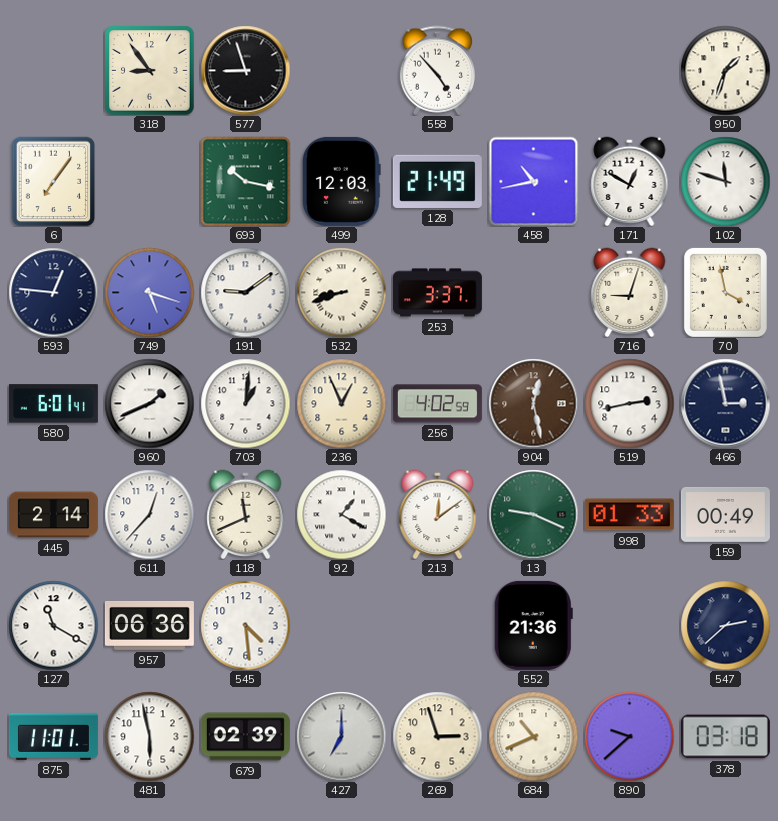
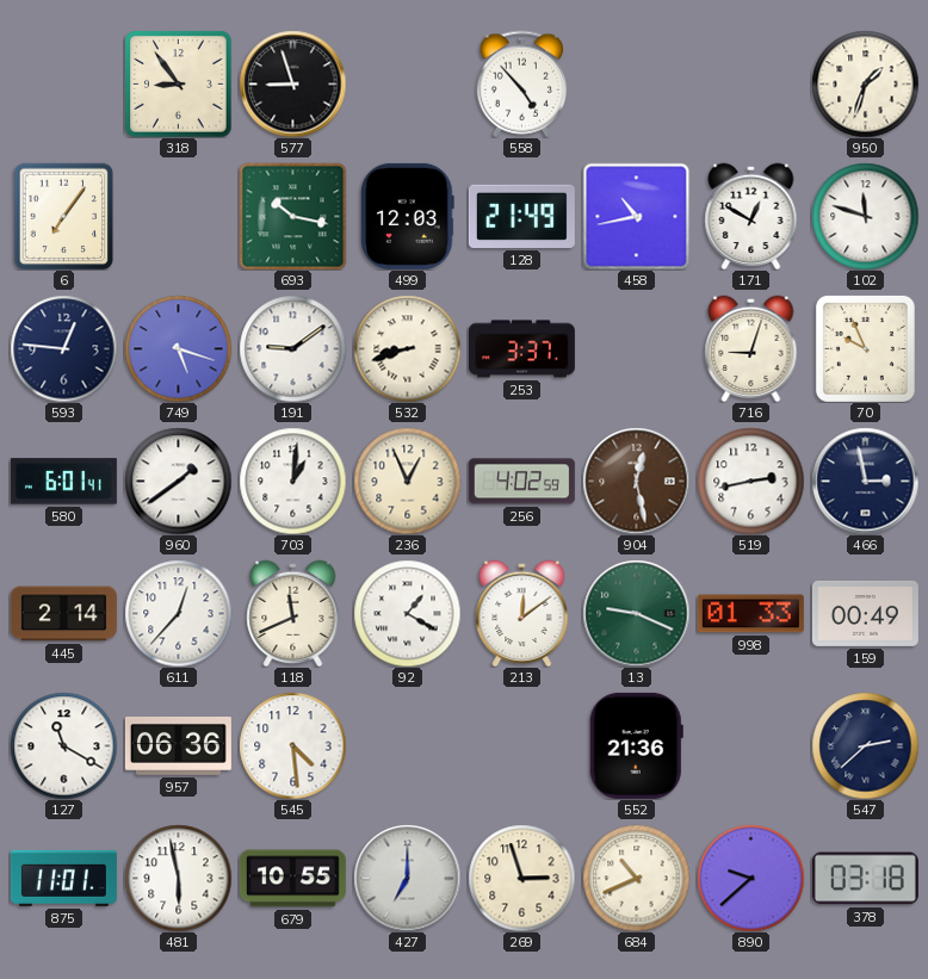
70: 3:58 -> 9:56 (865, 348)
960: 1:41 -> 1:39 (178, 481)
679: 02:39 -> 10:55 (292, 879)
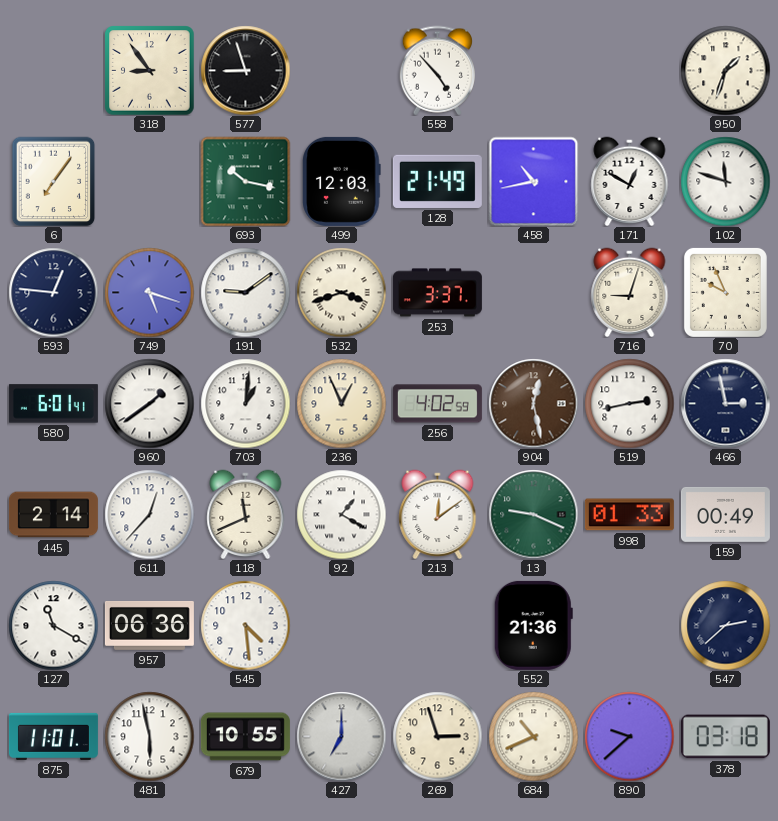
532: 8:42 -> 3:42 (341, 292)
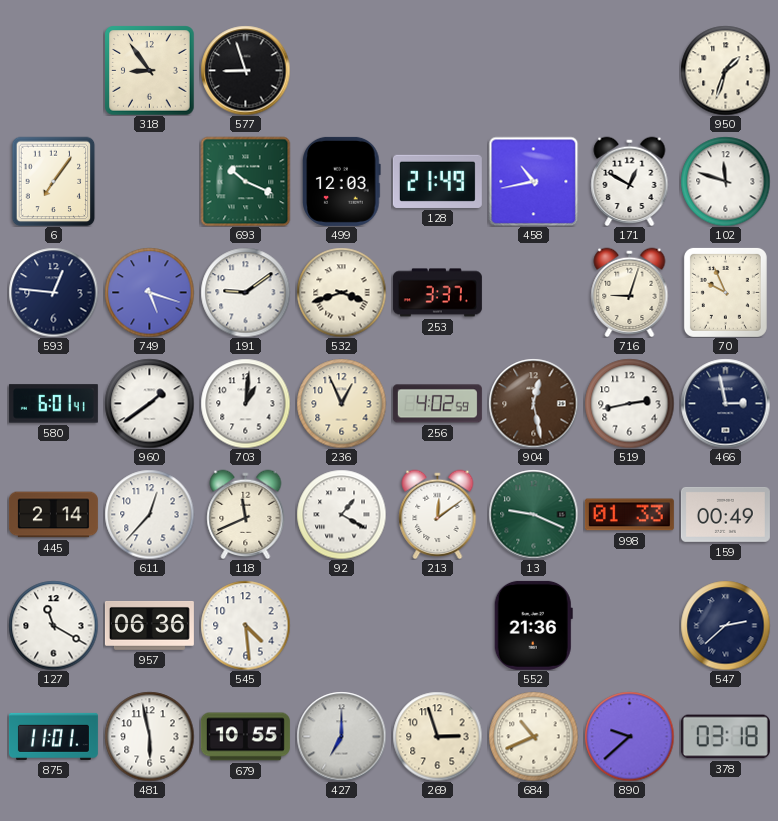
558: 4:53 -> none (437, 70)
693: 10:17 -> 10:19 (245, 181)
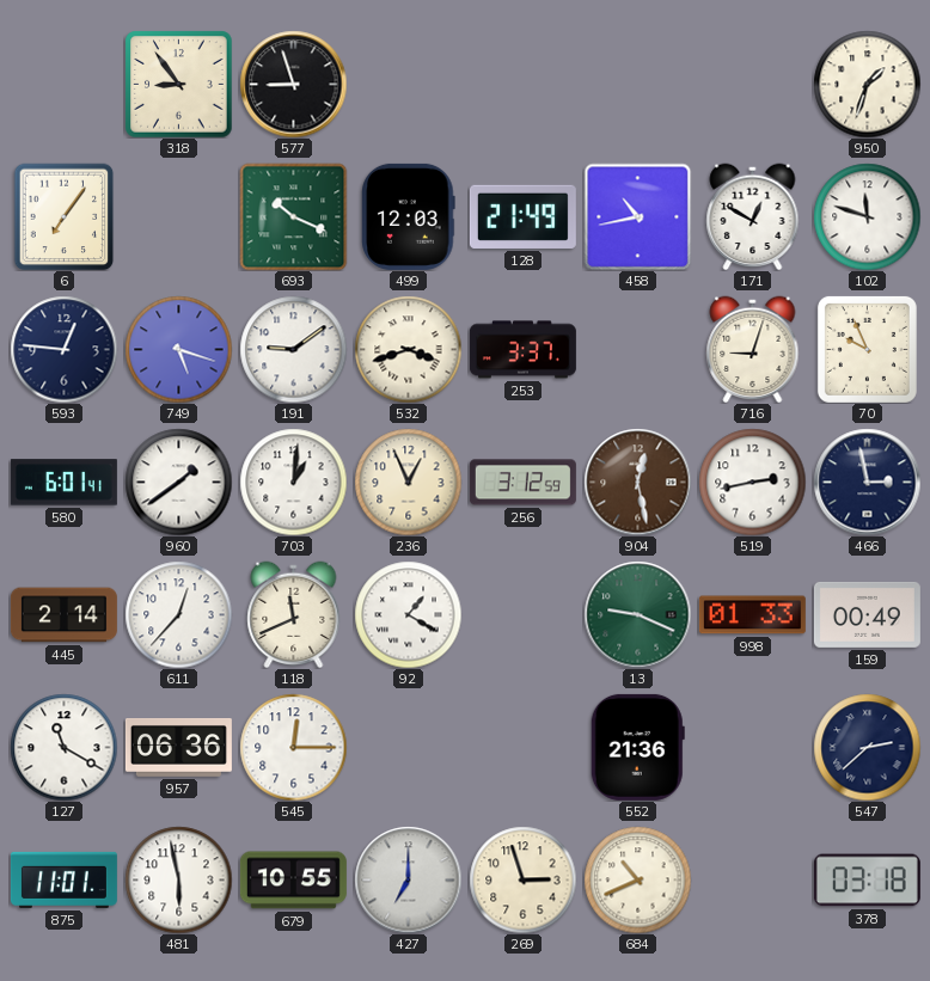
256: 4:02 -> 3:12 (522, 483)
213: 12:09 -> none (438, 514)
545: 4:29 -> 12:15 (293, 747)
890: 9:38 -> none (629, 736)
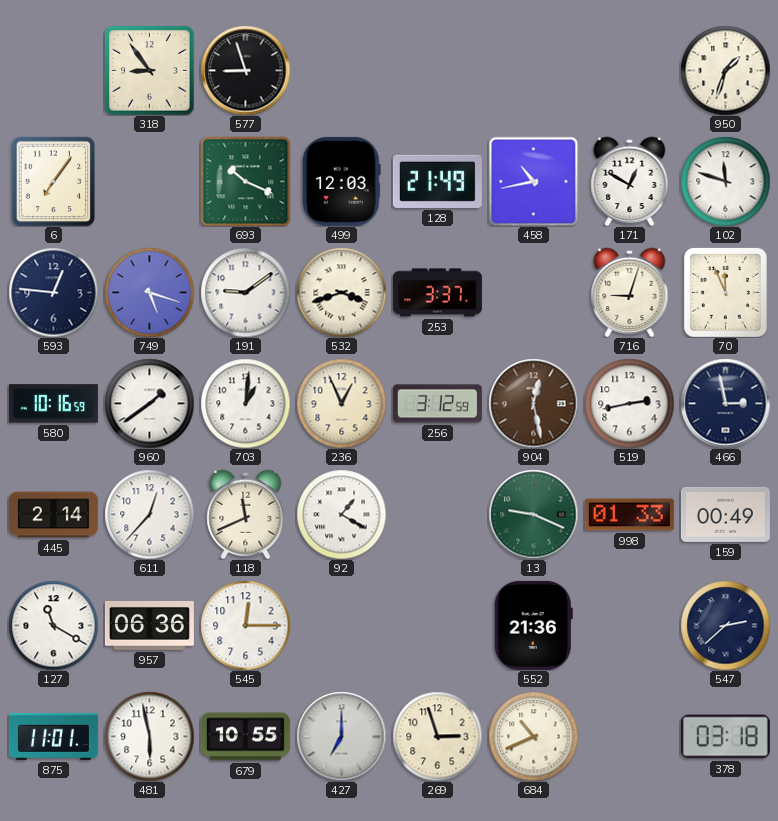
70: 9:56 -> 11:56 (725, 292)
580: 6:01 -> 10:16 (53, 404)
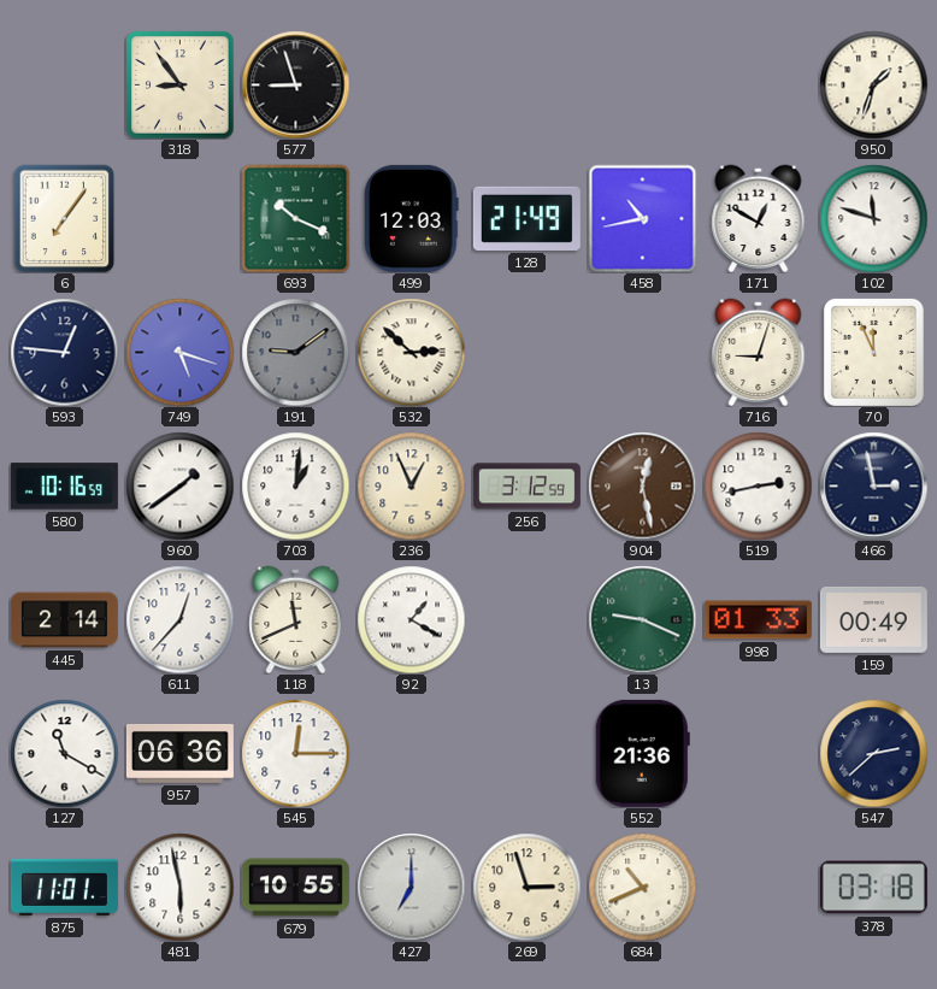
191 dial: white -> grey (295, 352)
532: 3:42 -> 2:52 (411, 352)
253: 3:37 -> none (437, 293)
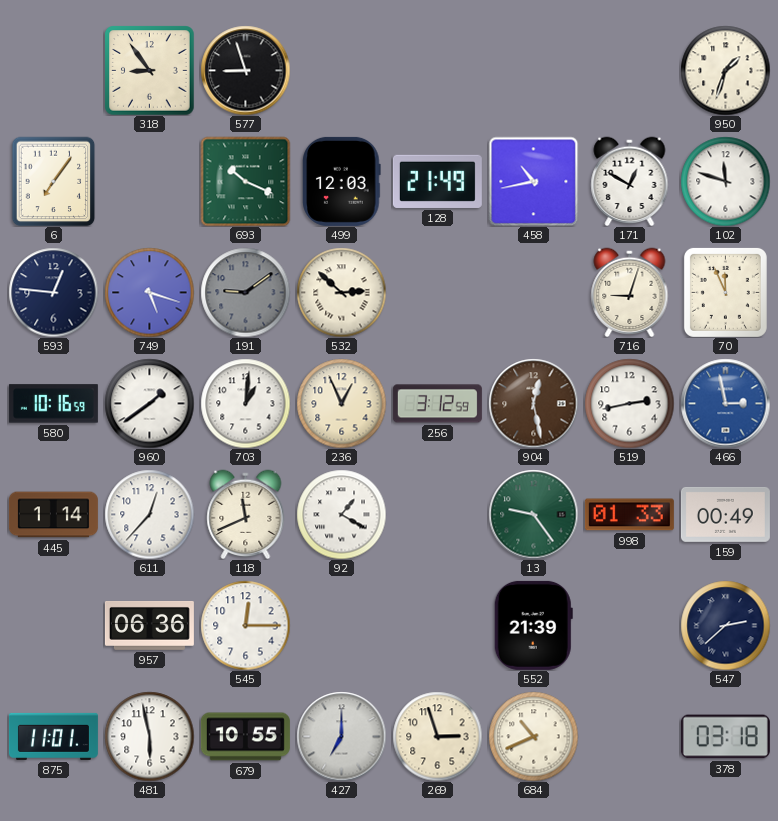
466 dial: navy -> blue (725, 403)
445: 2:14 -> 1:14 (53, 515)
13: 9:19 -> 9:24 (533, 514)
127: 11:20 -> none (64, 753)
552: 21:36 -> 21:39 (533, 625)
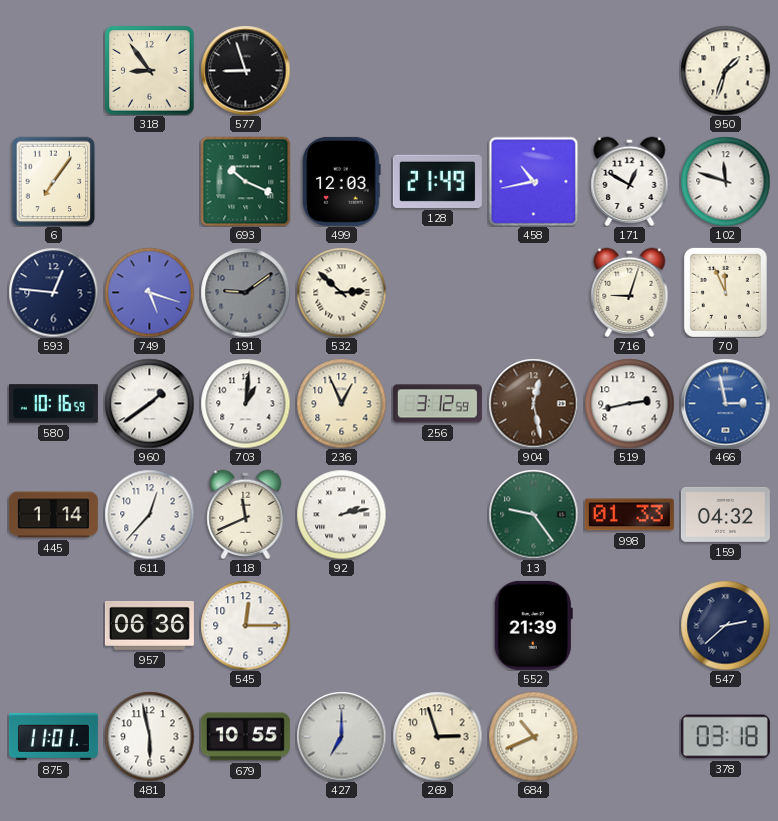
92: 1:20 -> 2:13 (341, 514)
159: 00:49 -> 04:32 (725, 514)
